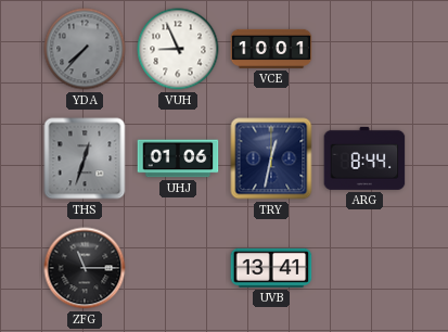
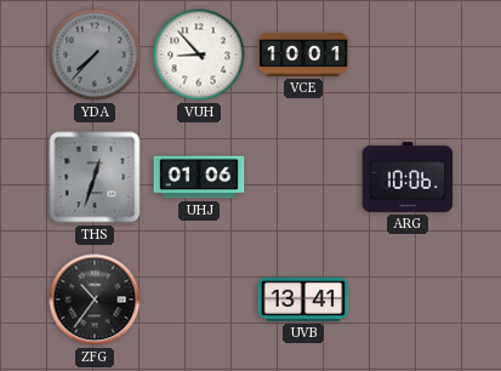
VUH: 8:56 -> 8:53 (199, 55)
TRY: 12:32 -> none (271, 158)
ARG: 8:44 -> 10:06 (408, 177)
ZFG: 11:15 -> 10:36 (95, 299)
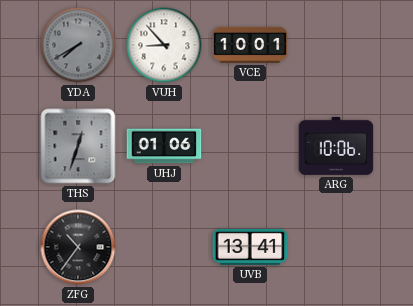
YDA: 7:37 -> 7:40 (78, 45)
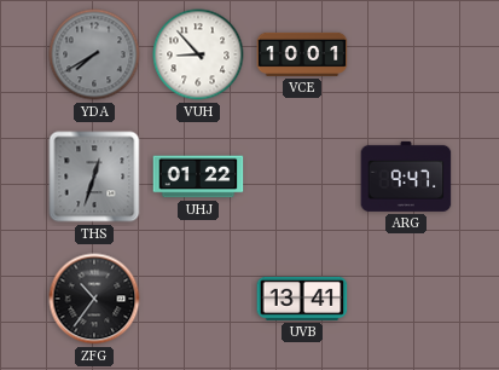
UHJ: 01:06 -> 01:22 (198, 177)
ARG: 10:06 -> 9:47 (406, 177)
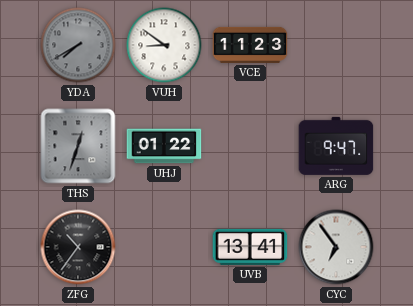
VUH: 8:53 -> 8:51 (164, 45)
VCE: 10:01 -> 11:23 (250, 45)
CYC: none -> 6:54 (336, 247)
